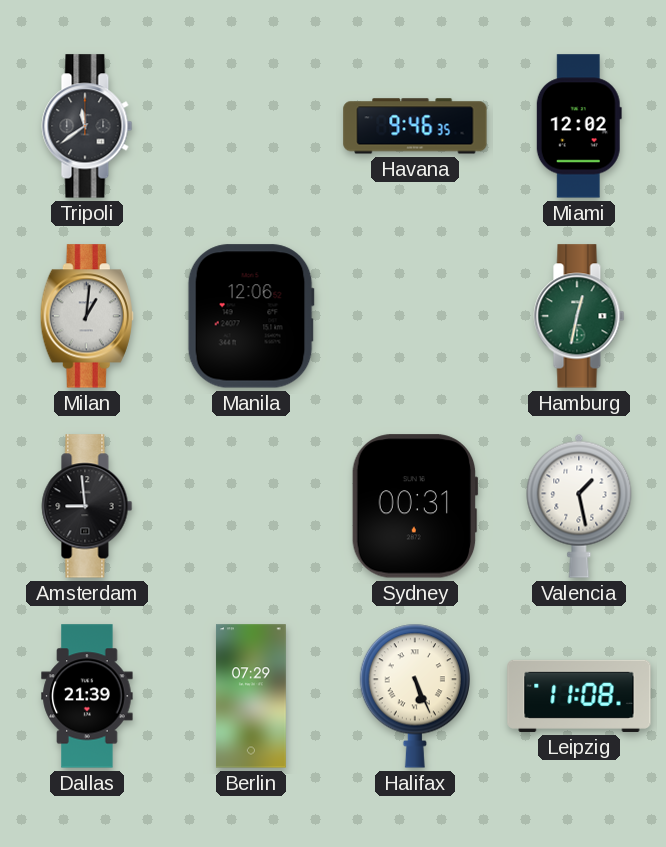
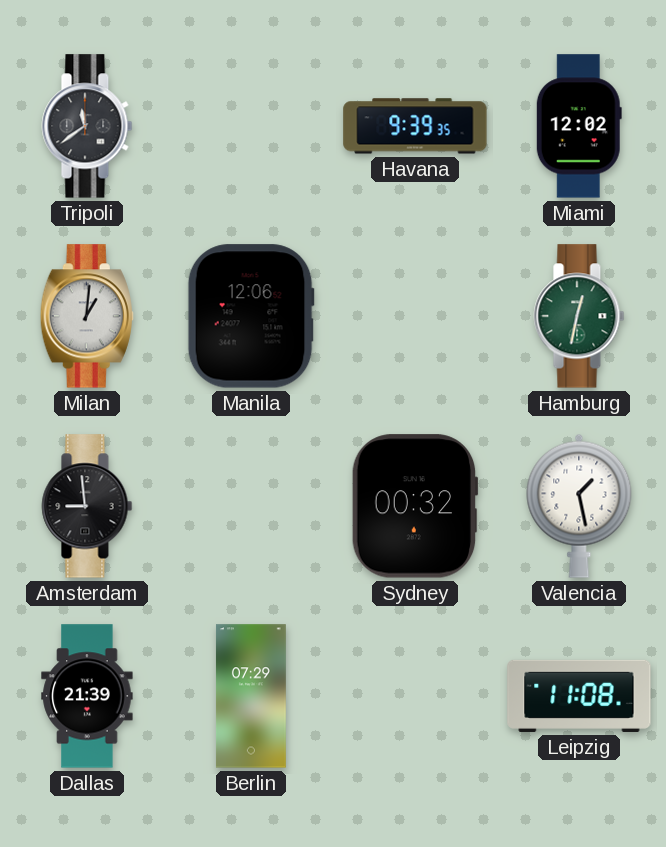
Havana: 9:46 -> 9:39 (415, 126)
Sydney: 00:31 -> 00:32 (415, 506)
Halifax: 5:26 -> none (415, 696)
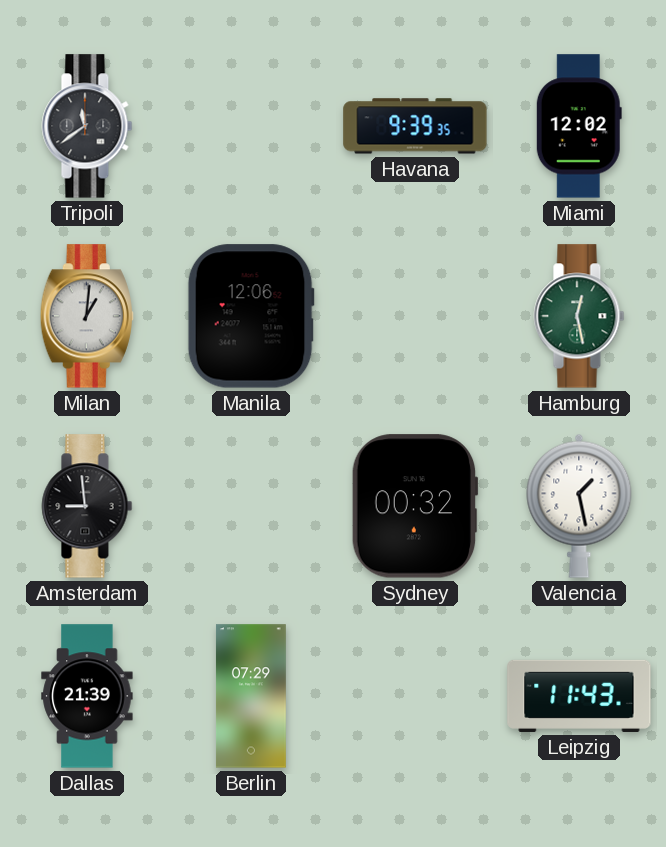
Hamburg: 12:32 -> 12:28 (579, 316)
Leipzig: 11:08 -> 11:43 (579, 696)
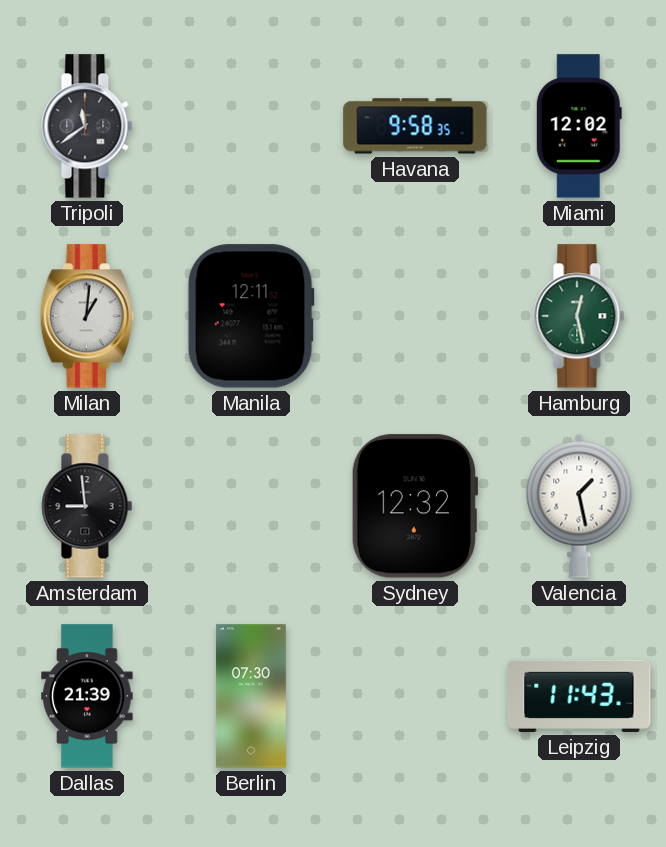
Havana: 9:39 -> 9:58 (415, 126)
Manila: 12:06 -> 12:11 (251, 316)
Sydney: 00:32 -> 12:32 (415, 506)
Berlin: 07:29 -> 07:30 (251, 696)
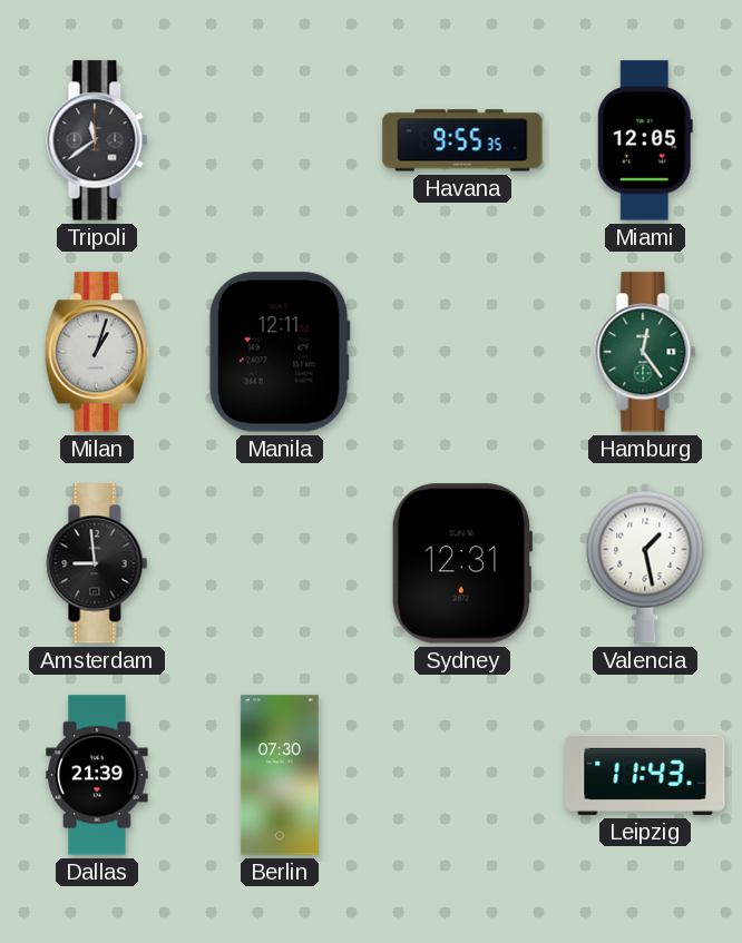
Havana: 9:58 -> 9:55 (462, 140)
Miami: 12:02 -> 12:05 (645, 140)
Milan: 1:01 -> 1:03 (97, 352)
Hamburg: 12:28 -> 12:24 (645, 352)
Sydney: 12:32 -> 12:31 (462, 563)
